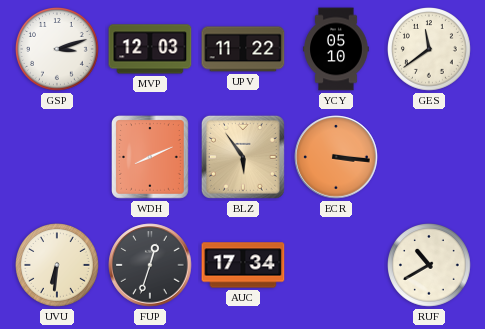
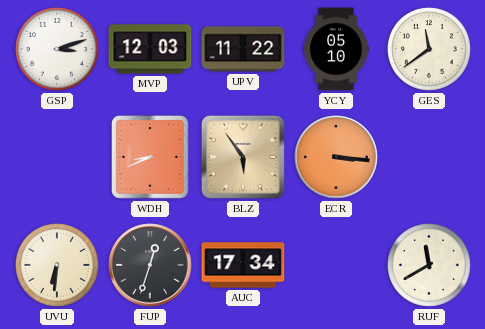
WDH: 8:11 -> 8:41 (151, 158)
RUF: 10:40 -> 11:40 (430, 266)
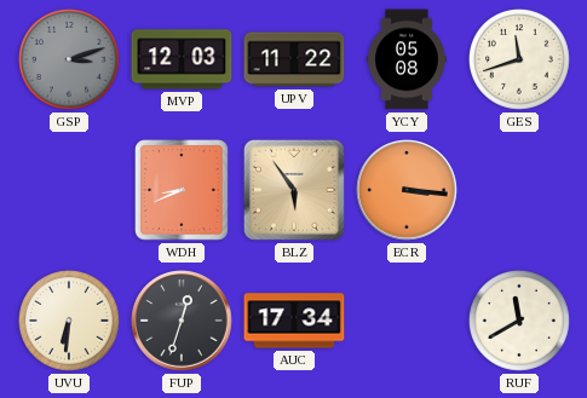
GSP dial: white -> grey (70, 60)
YCY: 05:10 -> 05:08 (407, 59)
GES: 11:39 -> 11:42 (520, 60)
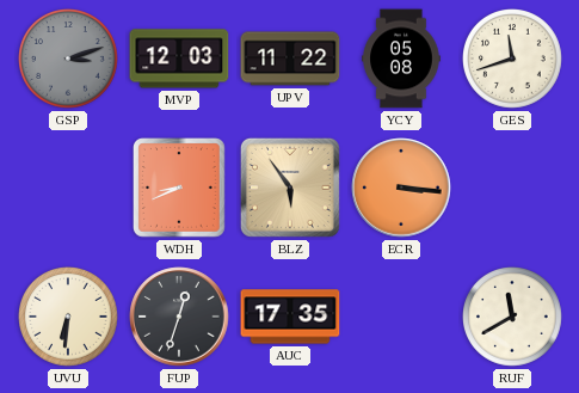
AUC: 17:34 -> 17:35 (290, 317)
